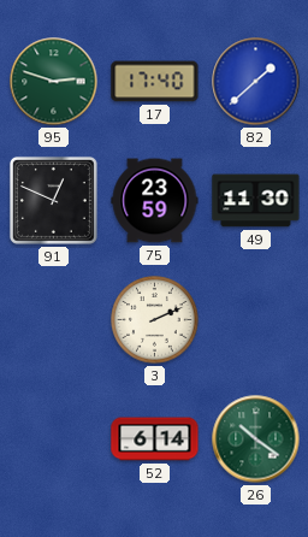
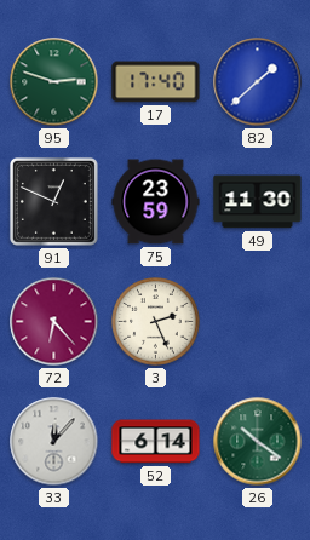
72: none -> 6:23 (54, 322)
3: 2:11 -> 2:26 (156, 322)
33: none -> 12:07 (54, 442)
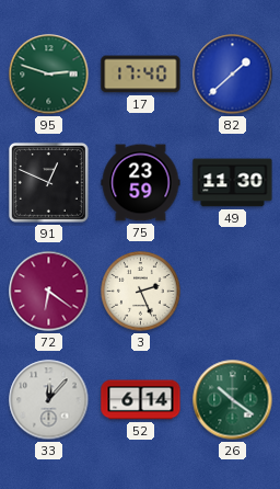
72: 6:23 -> 6:21 (49, 292)
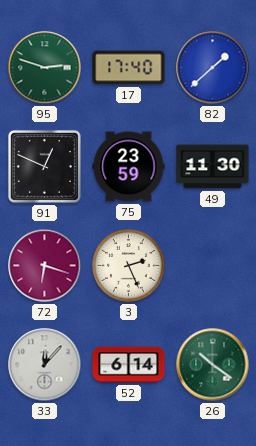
72: 6:21 -> 6:18 (45, 266)
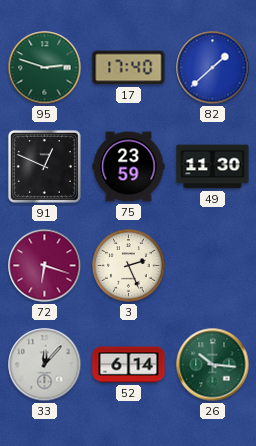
26: 10:21 -> 10:16 (213, 365)
